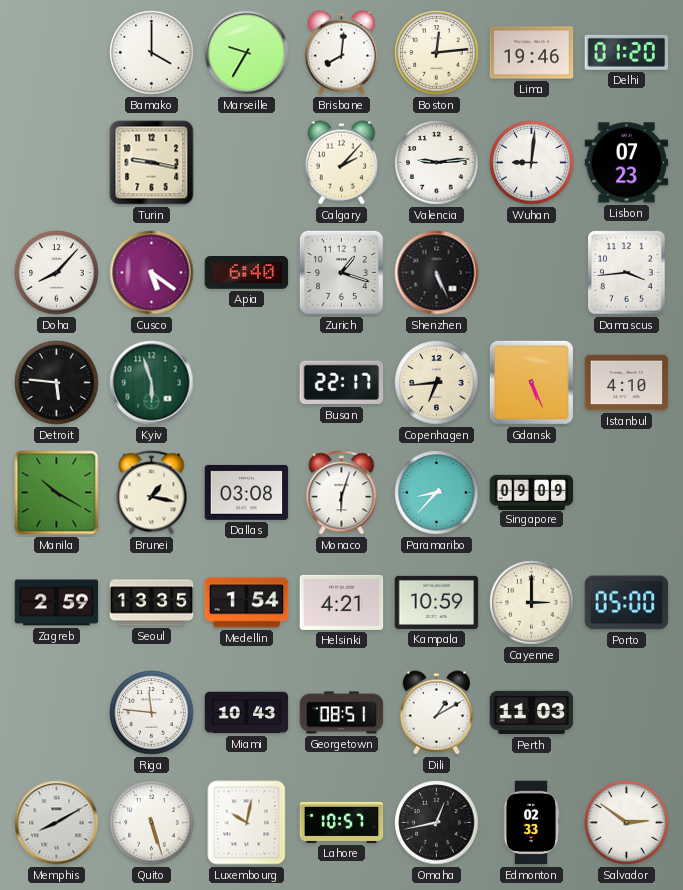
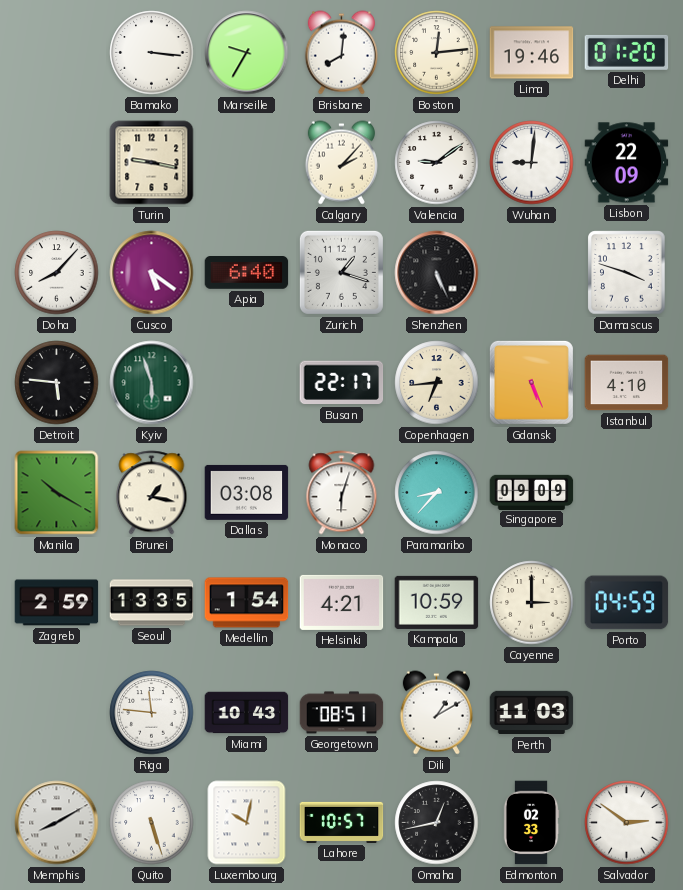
Bamako: 4:00 -> 3:16 (152, 53)
Valencia: 9:14 -> 9:09 (437, 163)
Lisbon: 07:23 -> 22:09 (627, 163)
Damascus: 3:44 -> 3:48 (627, 273)
Porto: 05:00 -> 04:59 (627, 603)
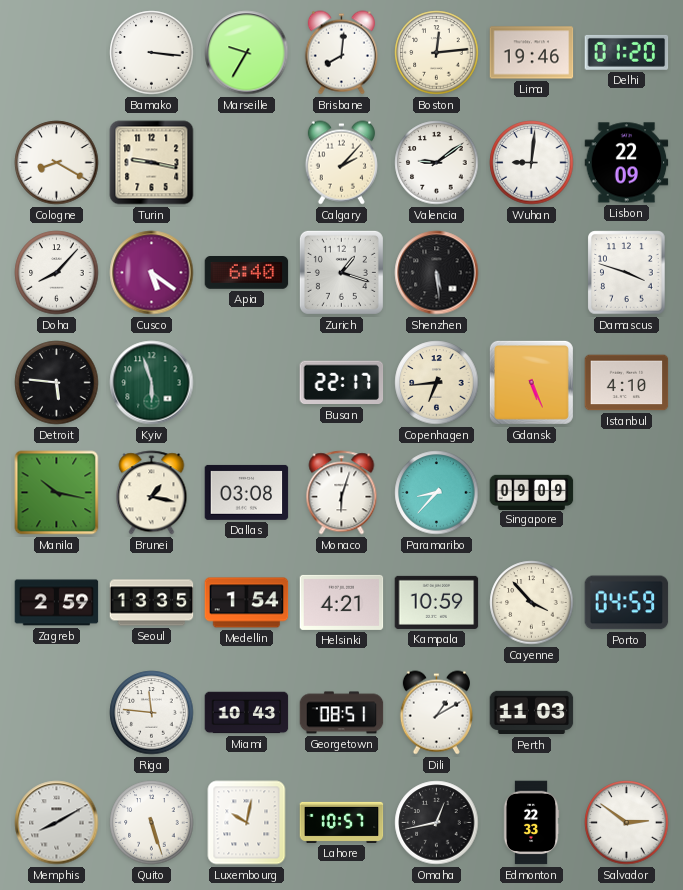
Cologne: none -> 8:20 (57, 163)
Shenzhen: 5:26 -> 5:29 (437, 273)
Manila: 10:20 -> 10:17 (57, 493)
Cayenne: 3:00 -> 3:53 (532, 603)
Edmonton: 02:33 -> 22:33 (531, 823)
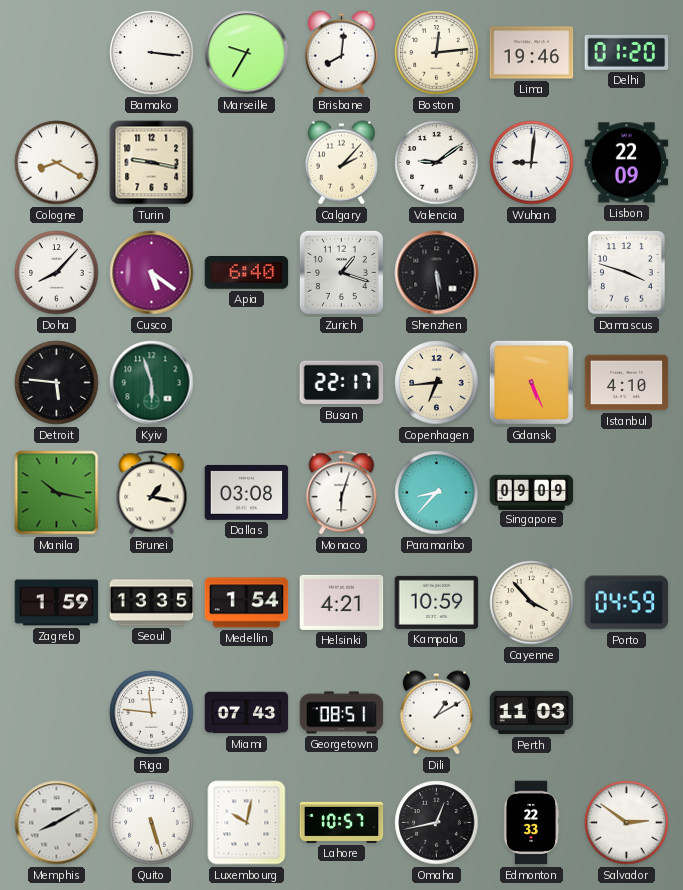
Zagreb: 2:59 -> 1:59 (57, 603)
Miami: 10:43 -> 07:43 (247, 713)
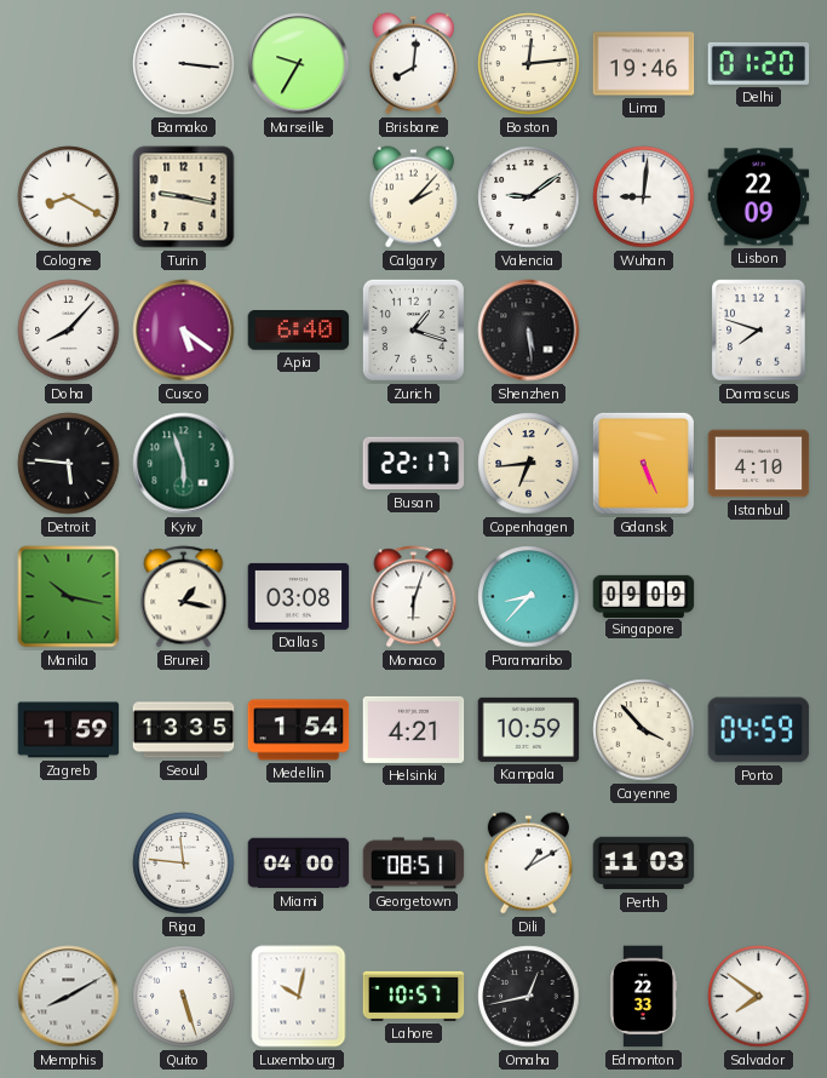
Damascus: 3:48 -> 7:48 (759, 331)
Miami: 07:43 -> 04:00 (299, 864)
Salvador: 2:51 -> 7:51 (759, 997)
